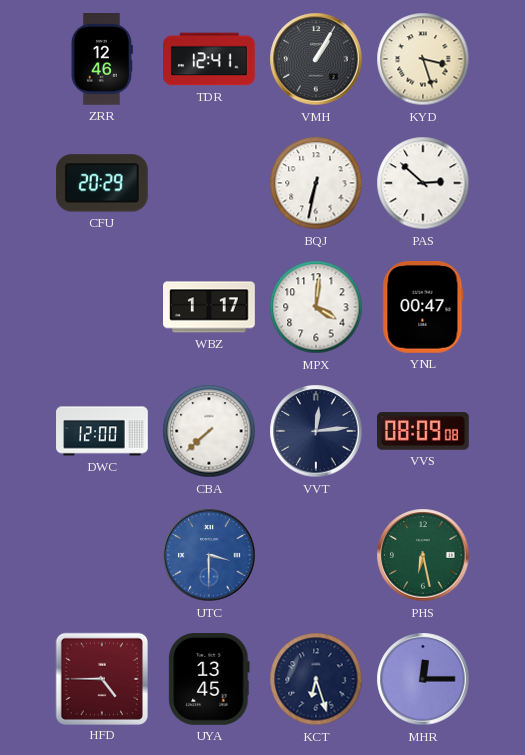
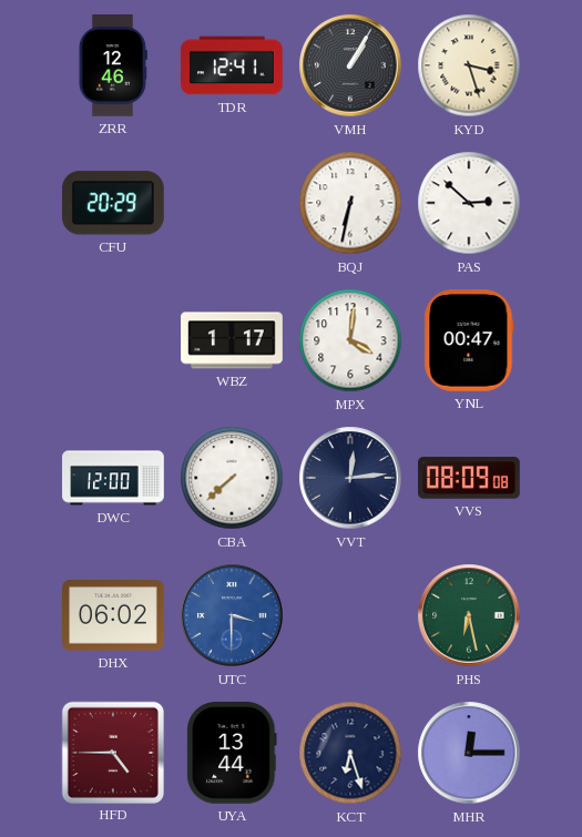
DHX: none -> 06:02 (114, 616)
UYA: 13:45 -> 13:44 (232, 754)
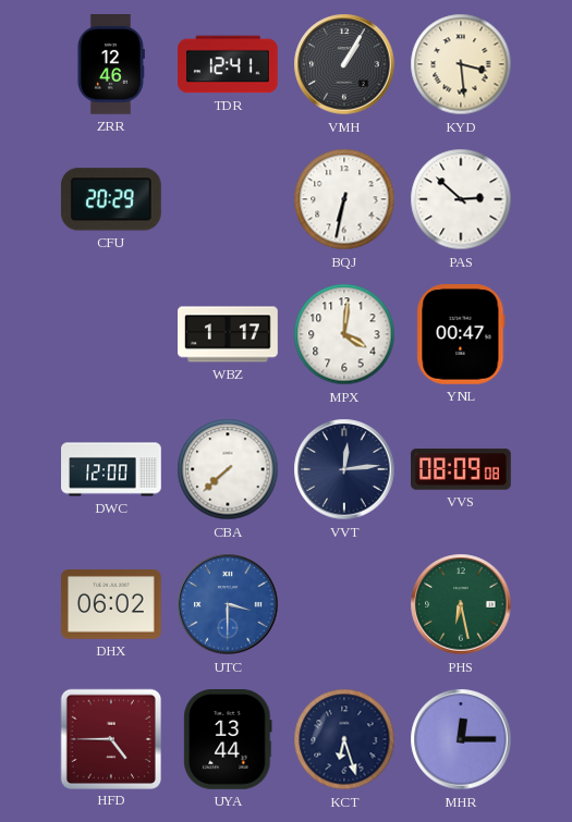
KYD: 3:27 -> 3:29 (461, 64)
